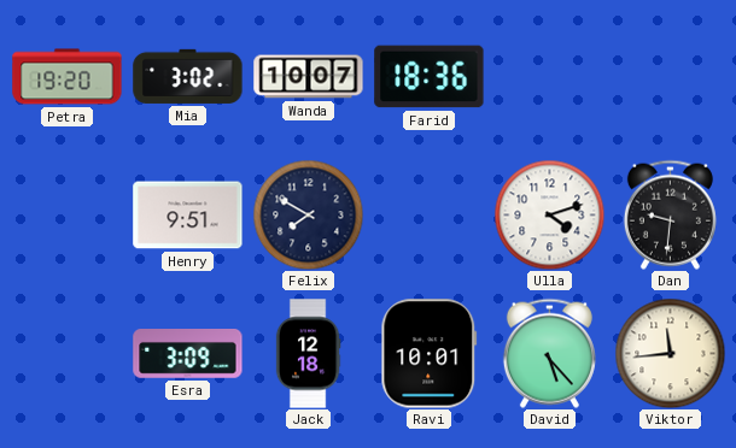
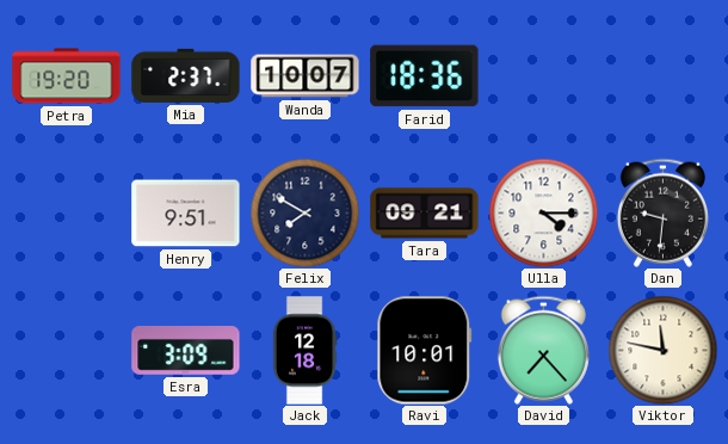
Mia: 3:02 -> 2:37 (186, 75)
Tara: none -> 09:21 (425, 214)
Ulla: 4:12 -> 4:15 (543, 212)
David: 5:23 -> 7:23 (543, 350)
Viktor: 11:44 -> 11:47 (662, 350)
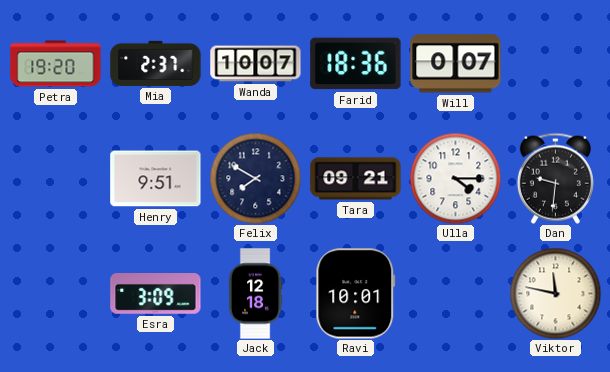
Will: none -> 0:07 (456, 64)
David: 7:23 -> none (543, 350)
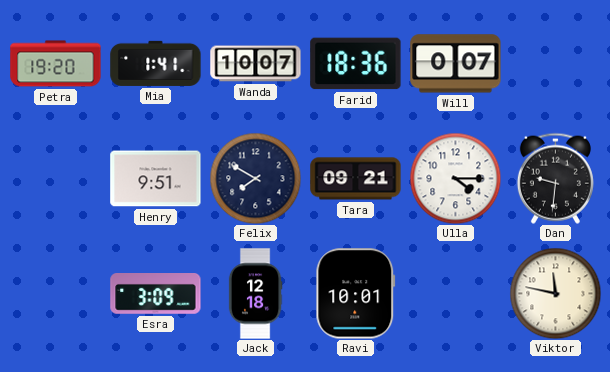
Mia: 2:37 -> 1:41 (156, 63)
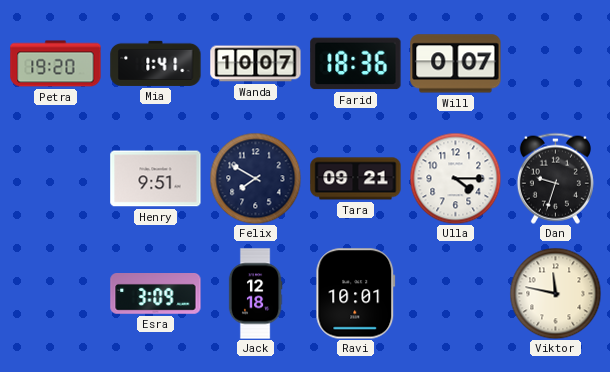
Dan: 9:31 -> 9:33 (555, 178)
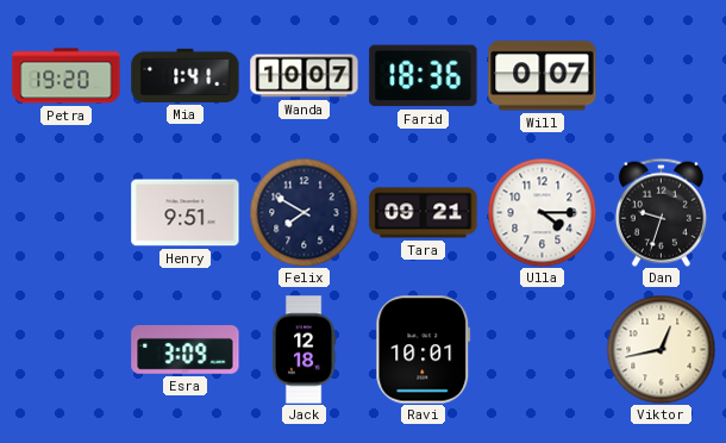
Viktor: 11:47 -> 12:43 (661, 349)
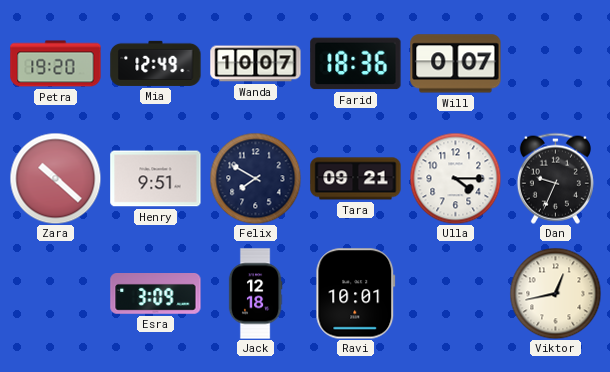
Mia: 1:41 -> 12:49 (156, 63)
Zara: none -> 10:22 (55, 178)
Dan: 9:33 -> 9:34 (555, 178)
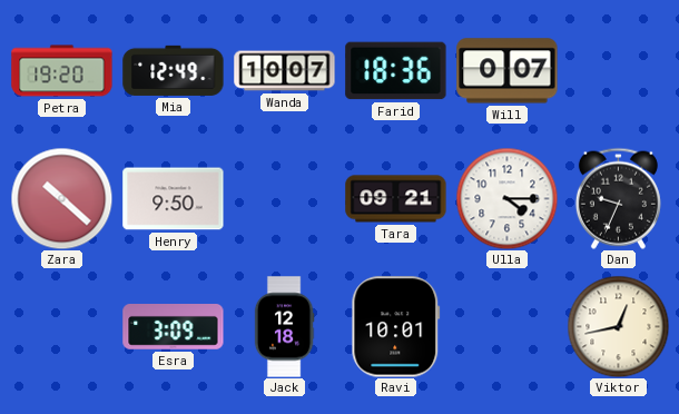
Henry: 9:51 -> 9:50 (174, 199)
Felix: 7:50 -> none (255, 178)
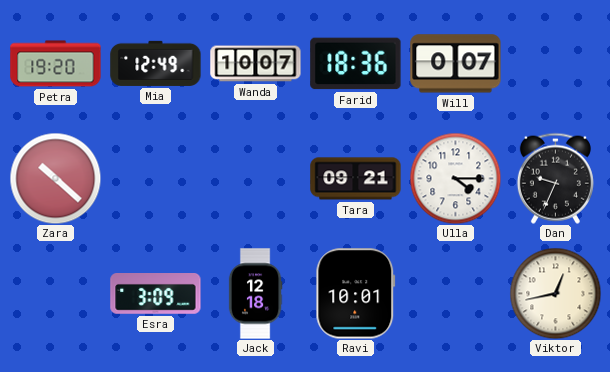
Henry: 9:50 -> none (174, 199)
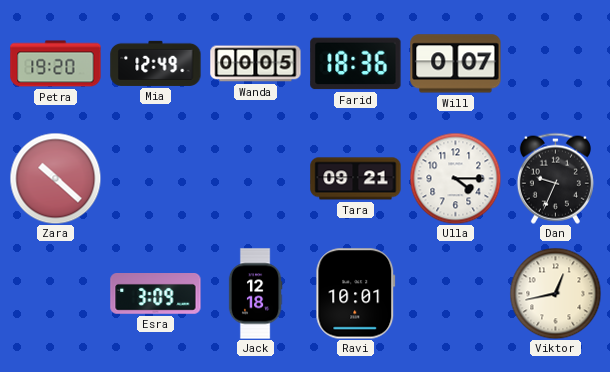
Wanda: 10:07 -> 00:05 (256, 64)
